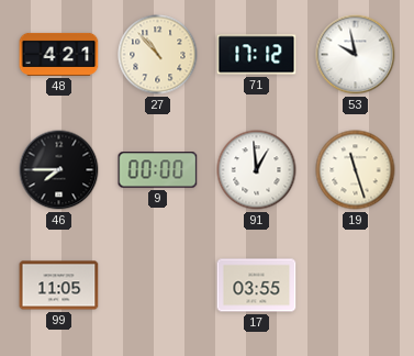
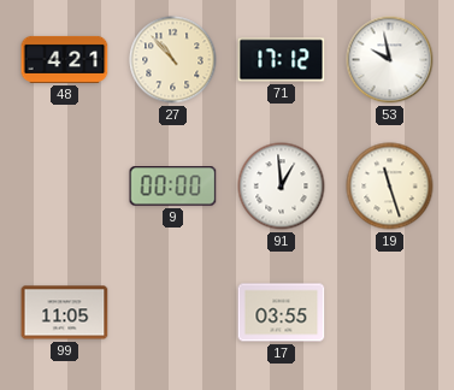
46: 7:45 -> none (59, 170)
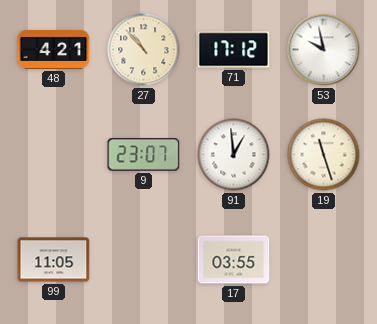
9: 00:00 -> 23:07 (144, 155)
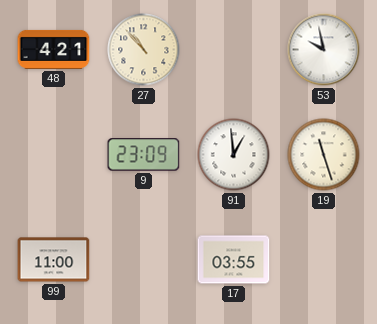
71: 17:12 -> none (234, 50)
9: 23:07 -> 23:09 (144, 155)
99: 11:05 -> 11:00 (54, 260)
